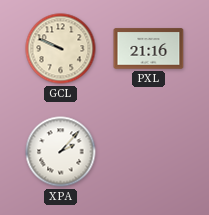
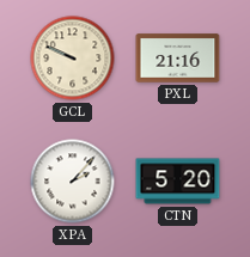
CTN: none -> 5:20 (178, 182)
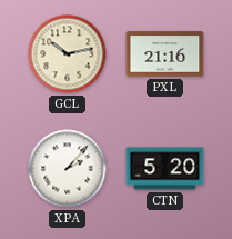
GCL: 9:49 -> 10:13 (68, 54)
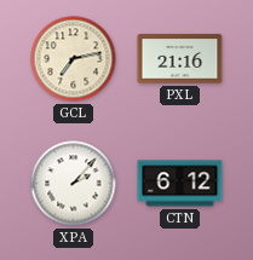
GCL: 10:13 -> 7:13 (74, 59)
CTN: 5:20 -> 6:12 (180, 184)
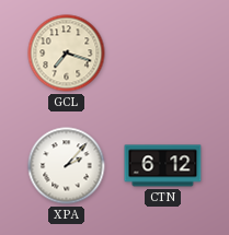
GCL: 7:13 -> 7:18 (67, 54)
PXL: 21:16 -> none (180, 59)
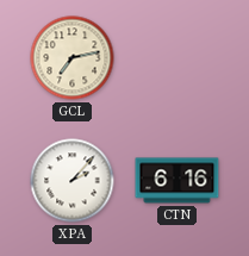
GCL: 7:18 -> 7:13 (73, 58)
CTN: 6:12 -> 6:16 (178, 181)
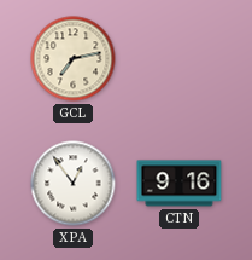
XPA: 2:07 -> 12:54 (74, 184)
CTN: 6:16 -> 9:16 (180, 184)
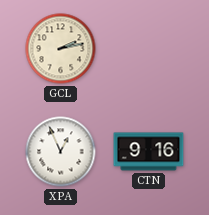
GCL: 7:13 -> 2:13 (61, 49)
XPA: 12:54 -> 12:56 (61, 152)
